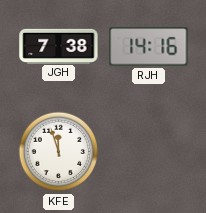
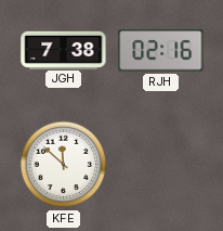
RJH: 14:16 -> 02:16 (161, 51)
KFE: 11:57 -> 11:52 (64, 165)
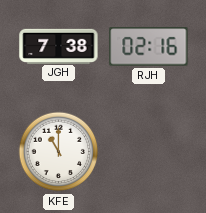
KFE: 11:52 -> 11:00 (59, 152)
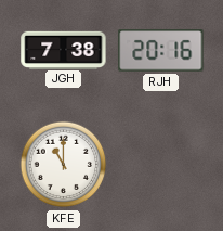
RJH: 02:16 -> 20:16 (161, 51)
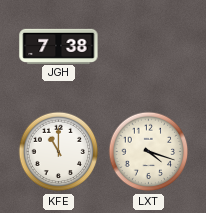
RJH: 20:16 -> none (161, 51)
LXT: none -> 4:18 (149, 152)
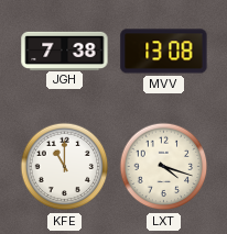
MVV: none -> 13:08 (164, 52)
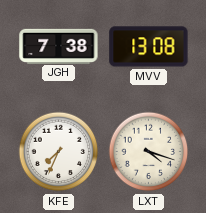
KFE: 11:00 -> 7:34 (59, 152)
